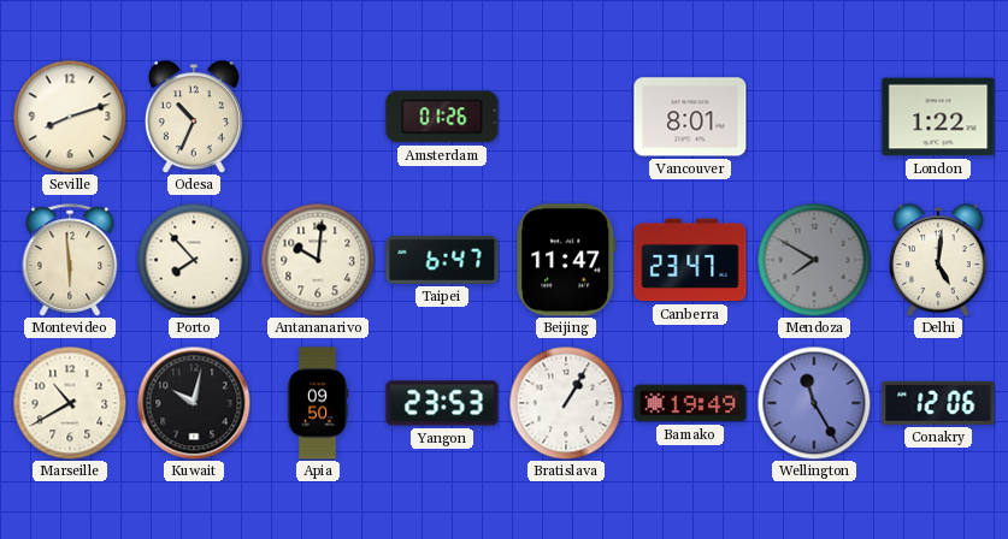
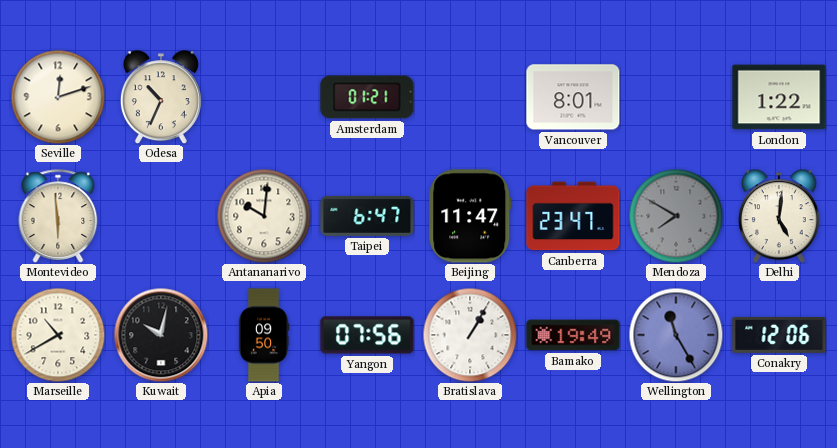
Seville: 8:12 -> 12:12 (58, 97)
Amsterdam: 01:26 -> 01:21 (367, 97)
Porto: 7:53 -> none (194, 260)
Yangon: 23:53 -> 07:56 (367, 335)
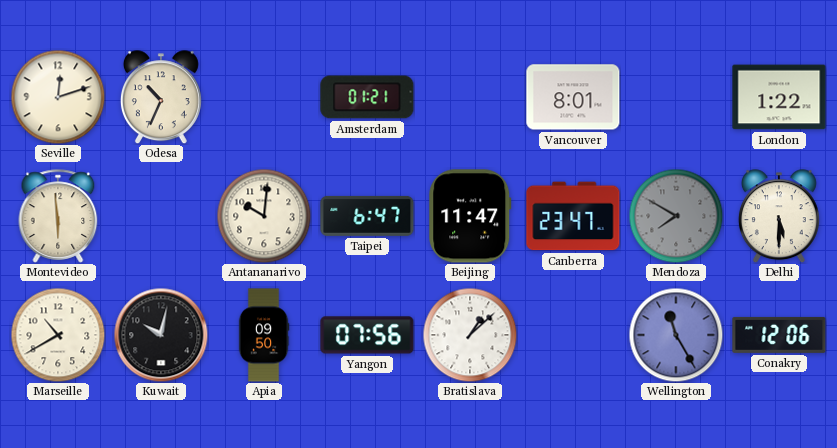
Delhi: 5:01 -> 5:30 (779, 216)
Bratislava: 1:05 -> 1:08 (470, 335)
Bamako: 19:49 -> none (573, 335)
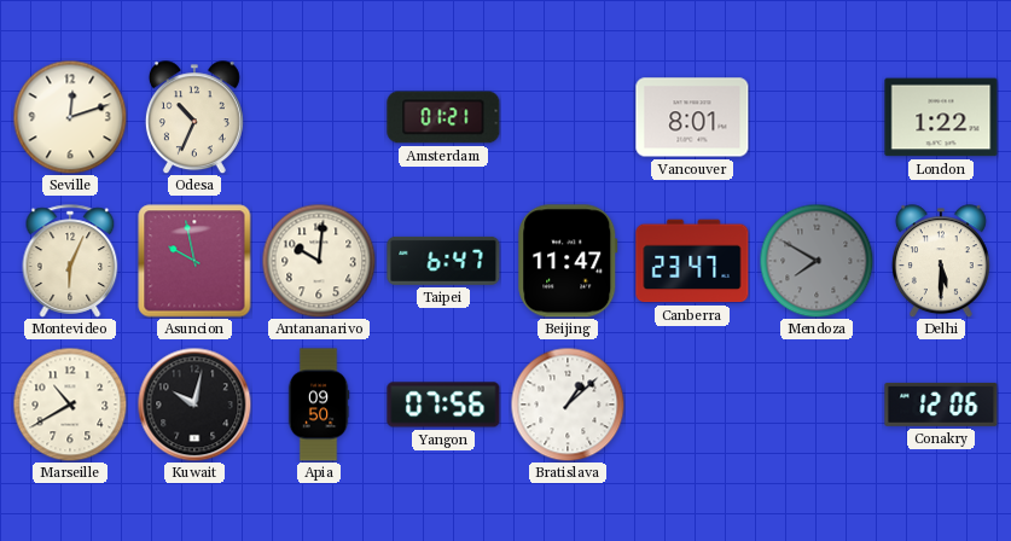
Montevideo: 5:59 -> 6:04 (70, 261)
Asuncion: none -> 9:58 (194, 261)
Wellington: 11:25 -> none (676, 335)
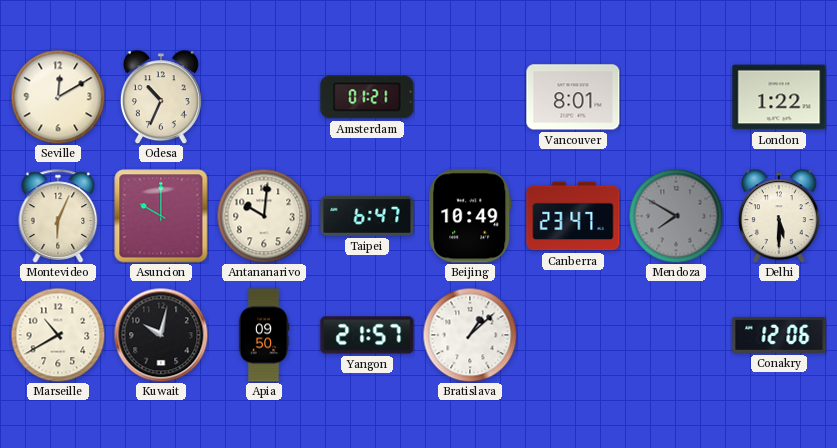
Seville: 12:12 -> 12:10 (58, 97)
Asuncion: 9:58 -> 10:00 (161, 216)
Beijing: 11:47 -> 10:49 (470, 216)
Yangon: 07:56 -> 21:57 (367, 335)
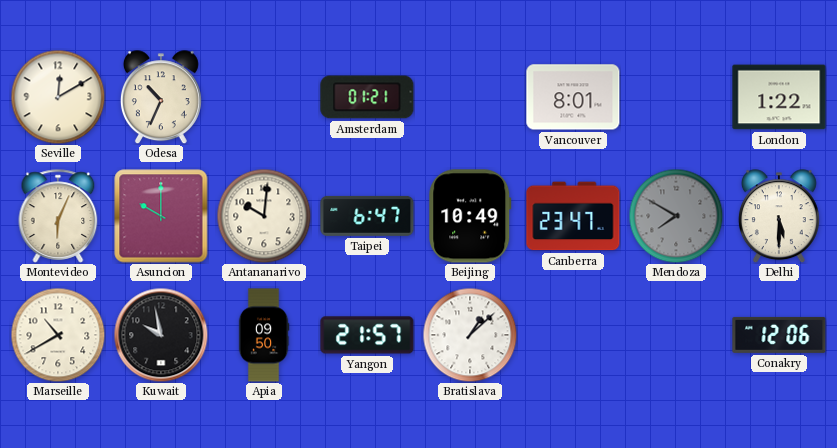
Kuwait: 10:02 -> 9:58 (161, 335)
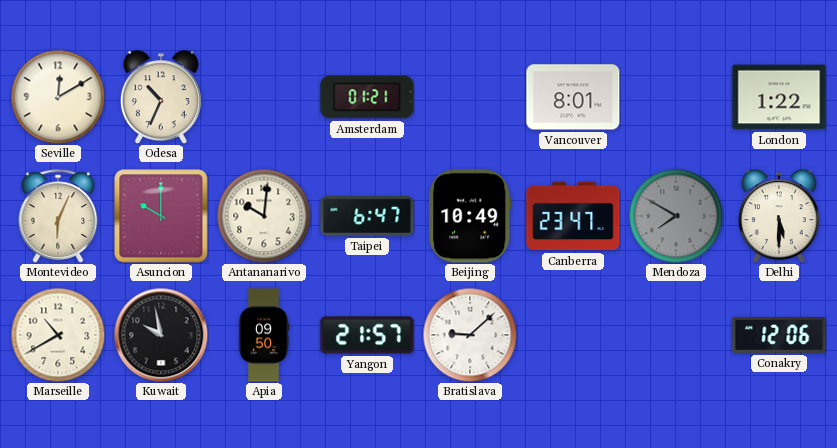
Bratislava: 1:08 -> 9:08 (470, 335)
